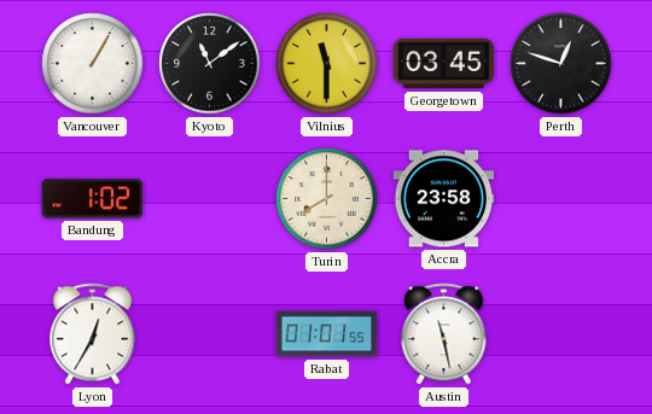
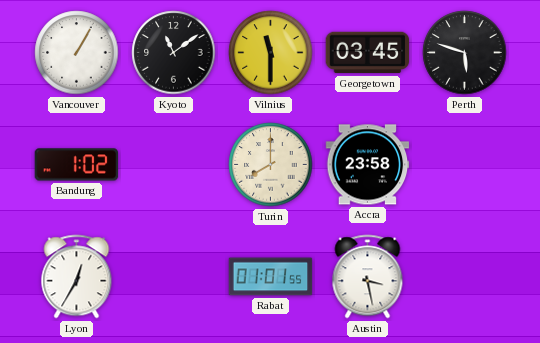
Perth: 12:48 -> 5:48 (465, 53)
Austin: 11:28 -> 3:28 (368, 277)
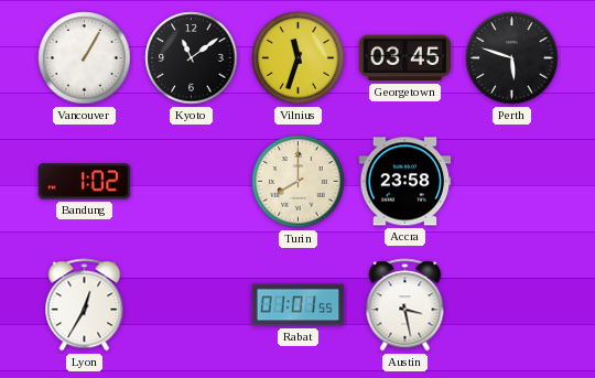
Vilnius: 11:30 -> 11:33 (299, 58)
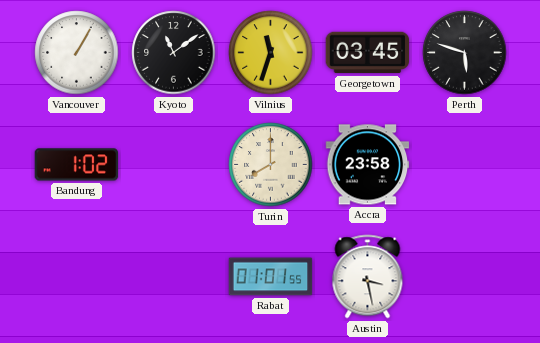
Lyon: 12:35 -> none (85, 305)
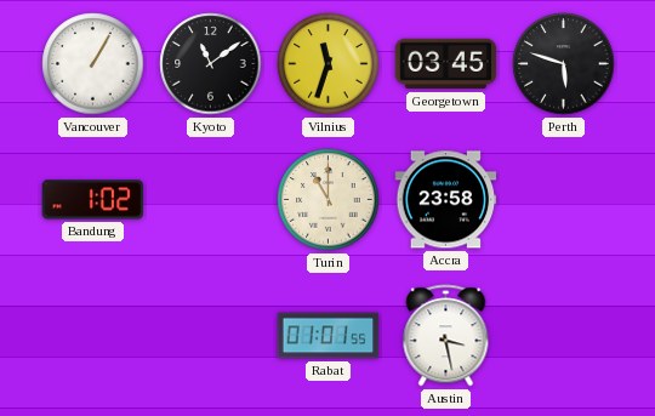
Turin: 8:00 -> 11:00 (329, 200)
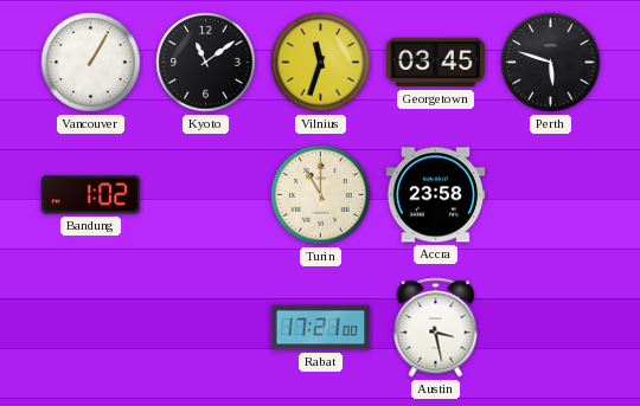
Rabat: 01:01 -> 17:21 (321, 328)
